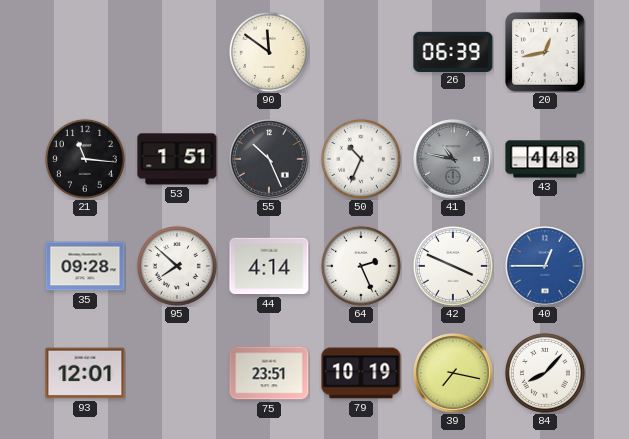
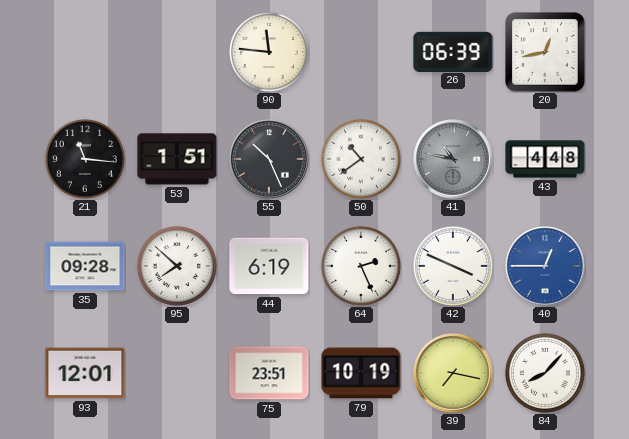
90: 11:51 -> 11:46 (269, 52)
50: 10:34 -> 10:39 (361, 159)
44: 4:14 -> 6:19 (269, 266)
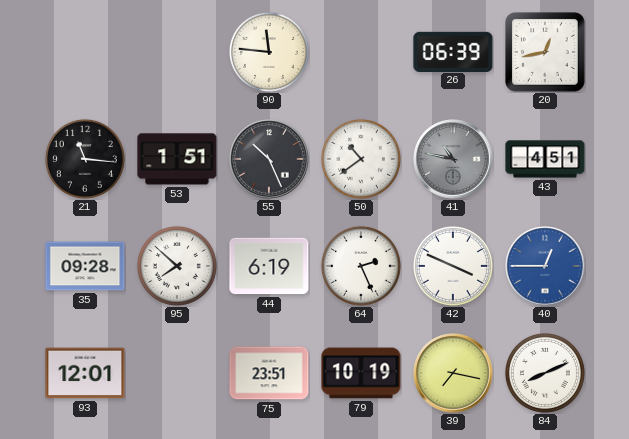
43: 4:48 -> 4:51 (545, 159)
84: 8:07 -> 8:11 (545, 373)
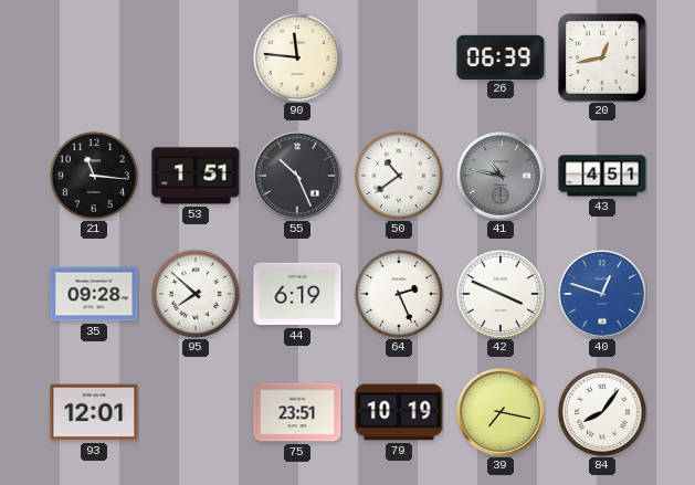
40: 12:45 -> 12:48 (602, 294)
84: 8:11 -> 8:06 (602, 412)
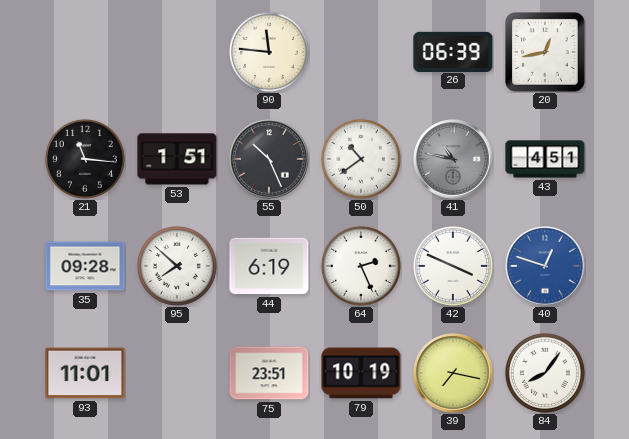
93: 12:01 -> 11:01 (85, 373)
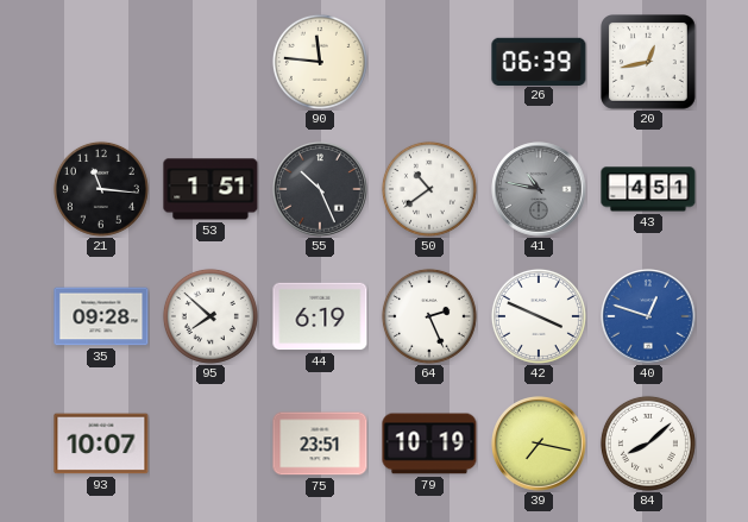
93: 11:01 -> 10:07 (101, 444)
84: 8:06 -> 8:08 (648, 444)
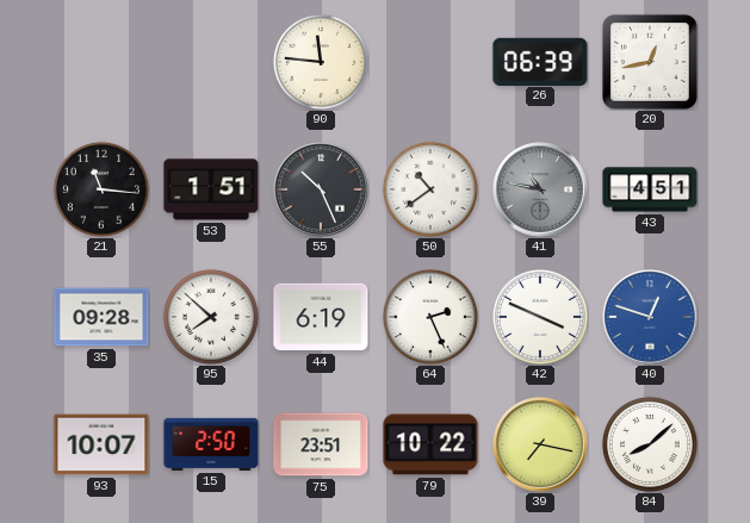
15: none -> 2:50 (211, 444)
79: 10:19 -> 10:22 (430, 444)
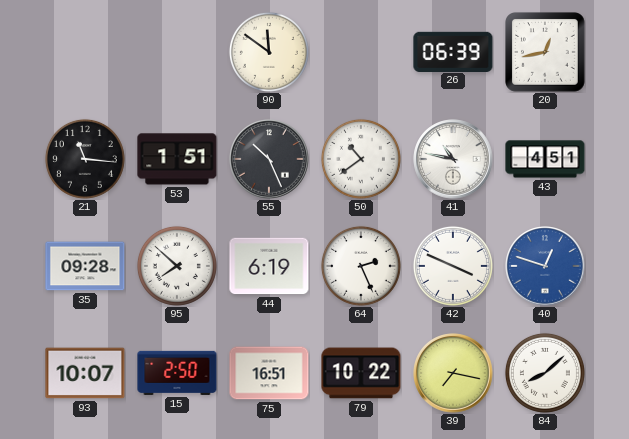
90: 11:46 -> 11:51 (269, 52)
41 dial: grey -> white (453, 159)
75: 23:51 -> 16:51 (269, 373)
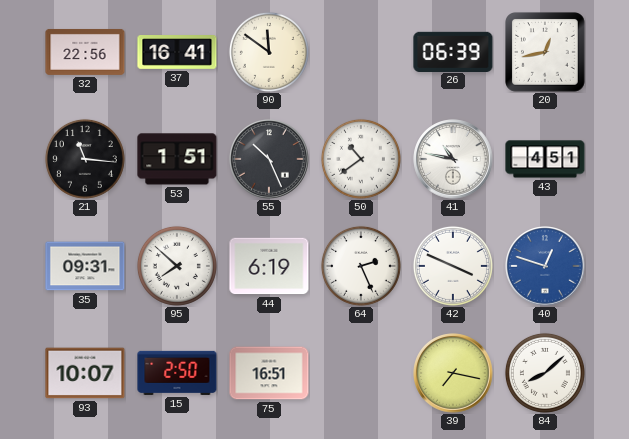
32: none -> 22:56 (85, 52)
37: none -> 16:41 (177, 53)
35: 09:28 -> 09:31 (85, 266)
79: 10:22 -> none (361, 373)
